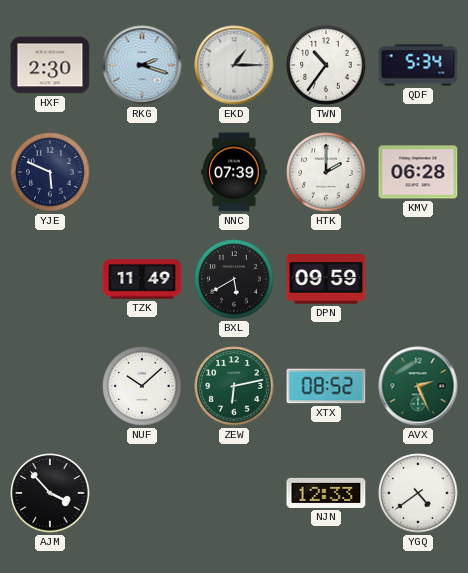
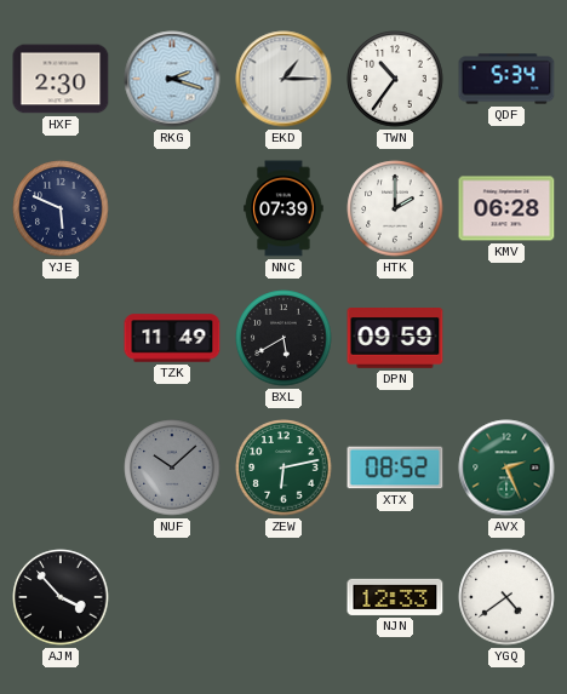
NUF dial: white -> grey (172, 468)
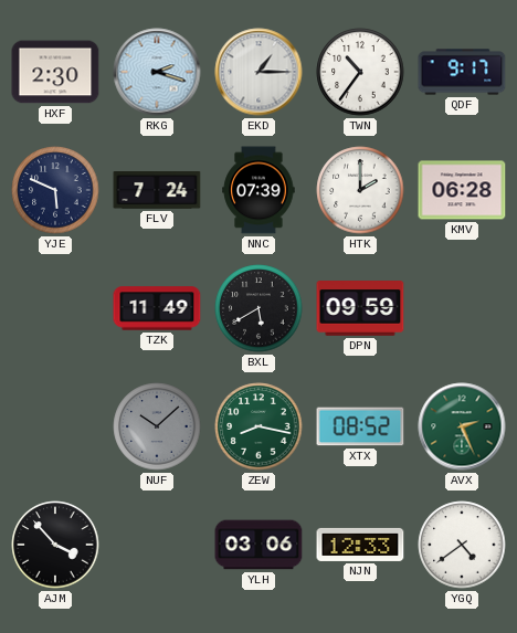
QDF: 5:34 -> 9:17 (462, 72)
FLV: none -> 7:24 (157, 191)
ZEW: 6:13 -> 8:17 (258, 426)
YLH: none -> 03:06 (258, 545)
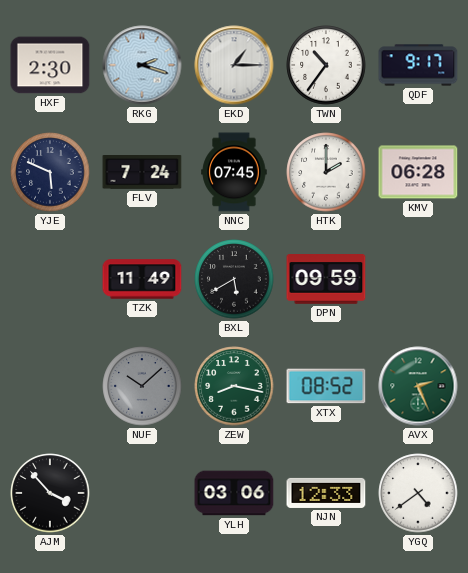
NNC: 07:39 -> 07:45 (234, 172)
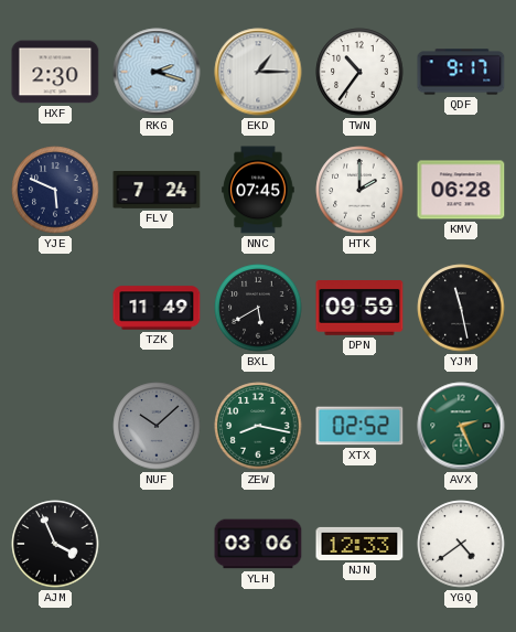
YJM: none -> 11:28 (461, 308)
XTX: 08:52 -> 02:52 (359, 426)
AJM: 3:53 -> 3:56 (55, 544)
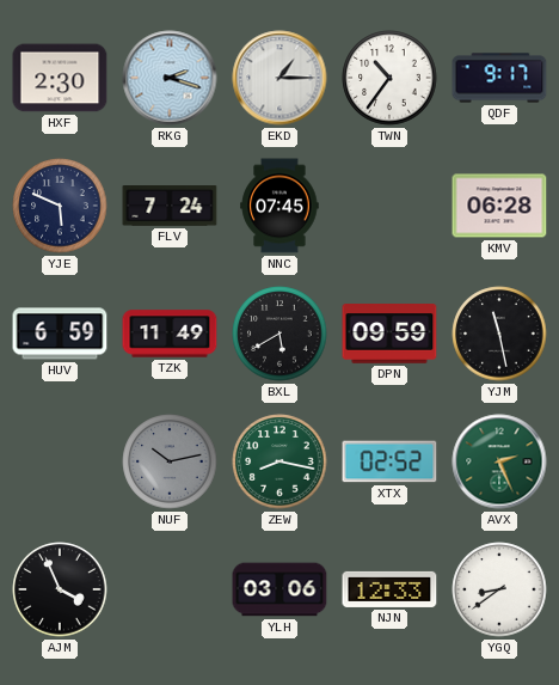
HTK: 2:00 -> none (359, 190)
HUV: none -> 6:59 (60, 334)
NUF: 10:08 -> 10:13 (170, 461)
YGQ: 4:39 -> 8:39 (499, 589)
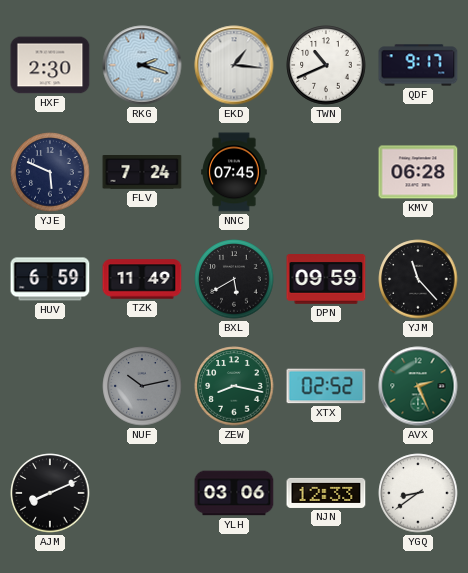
EKD: 1:15 -> 1:16 (234, 65)
TWN: 10:36 -> 10:41 (326, 65)
YJM: 11:28 -> 11:23 (418, 279)
AJM: 3:56 -> 8:11 (50, 493)
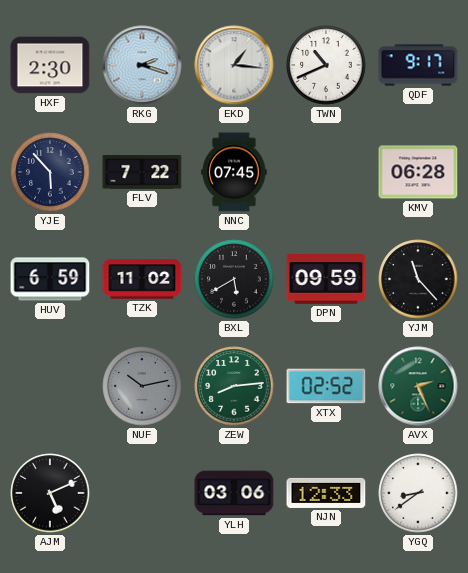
YJE: 5:49 -> 5:53 (50, 172)
FLV: 7:24 -> 7:22 (142, 173)
TZK: 11:49 -> 11:02 (142, 279)
ZEW: 8:17 -> 8:14 (234, 386)
AJM: 8:11 -> 5:11 (50, 493)
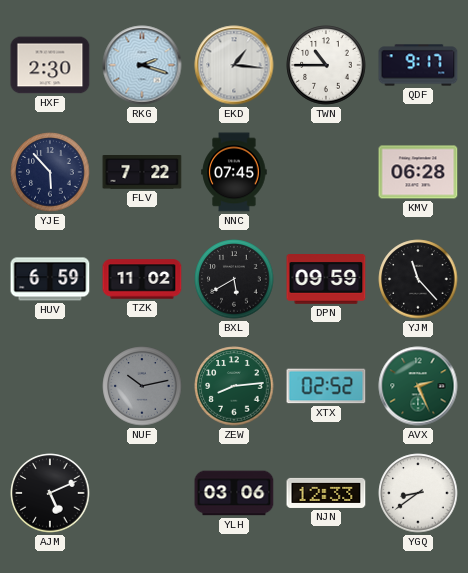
TWN: 10:41 -> 10:45 (326, 65)
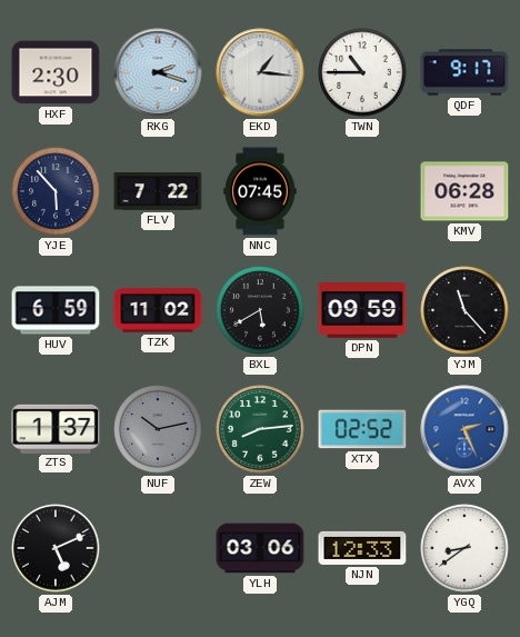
ZTS: none -> 1:37 (56, 428)
AVX dial: green -> blue (464, 429)
